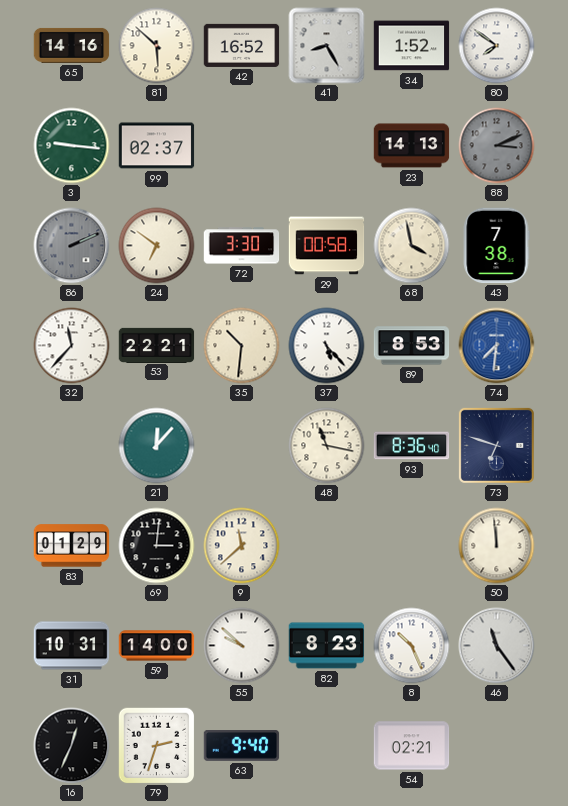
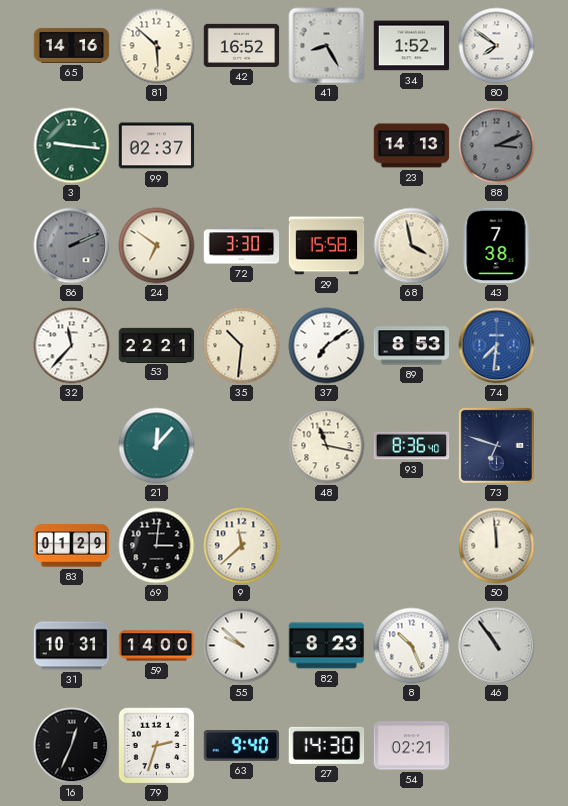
29: 00:58 -> 15:58 (327, 246)
37: 5:23 -> 7:09 (327, 346)
46: 11:24 -> 10:54 (497, 646)
27: none -> 14:30 (327, 745)
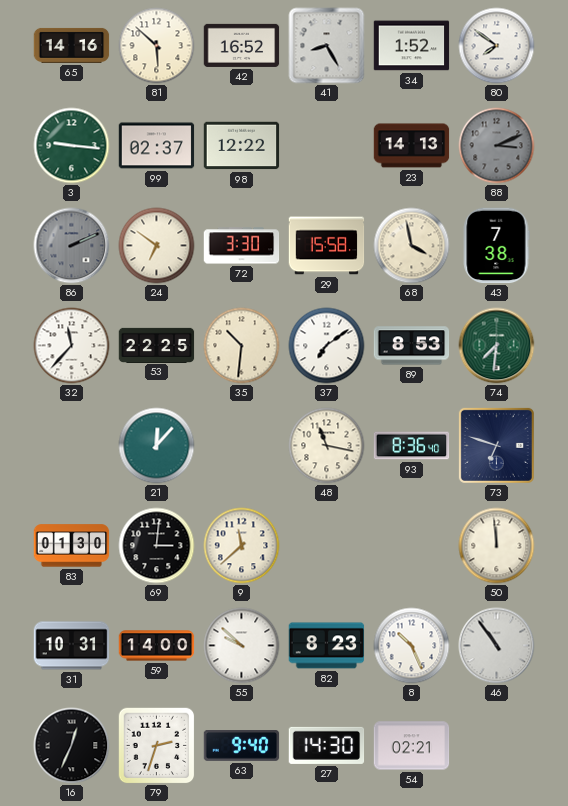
98: none -> 12:22 (242, 146)
53: 22:21 -> 22:25 (157, 345)
74 dial: blue -> green (497, 346)
83: 01:29 -> 01:30 (72, 546)
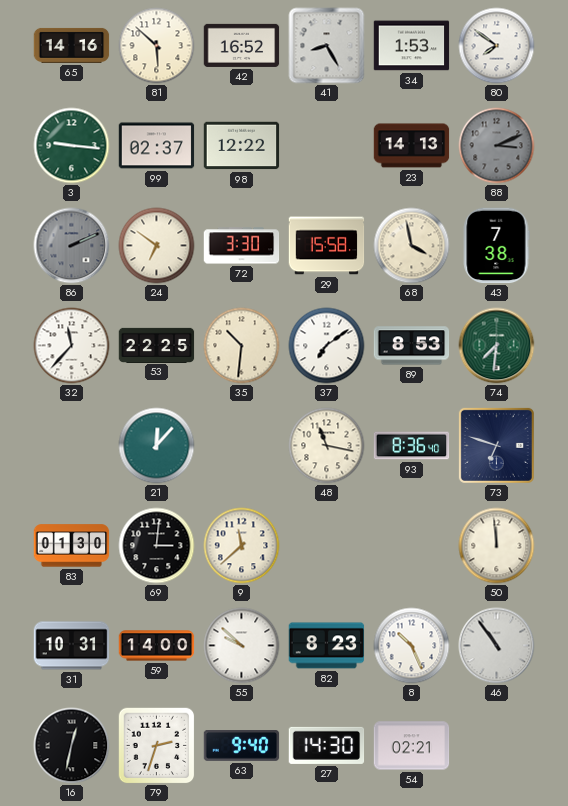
34: 1:52 -> 1:53 (412, 46)
16: 12:34 -> 12:32 (72, 746)
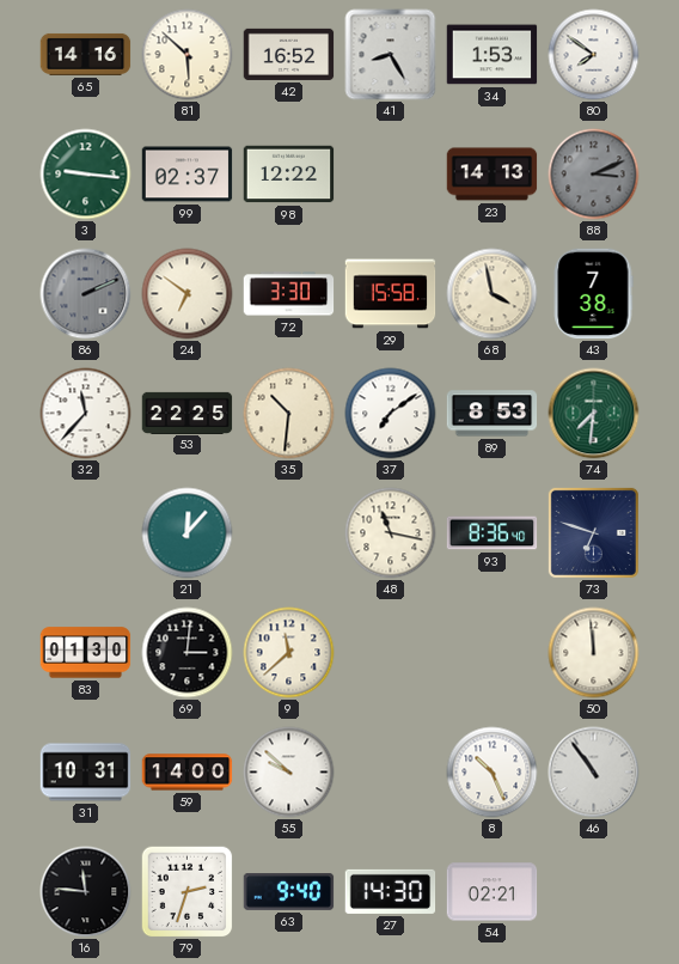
82: 8:23 -> none (327, 646)
16: 12:32 -> 11:46 (86, 892)
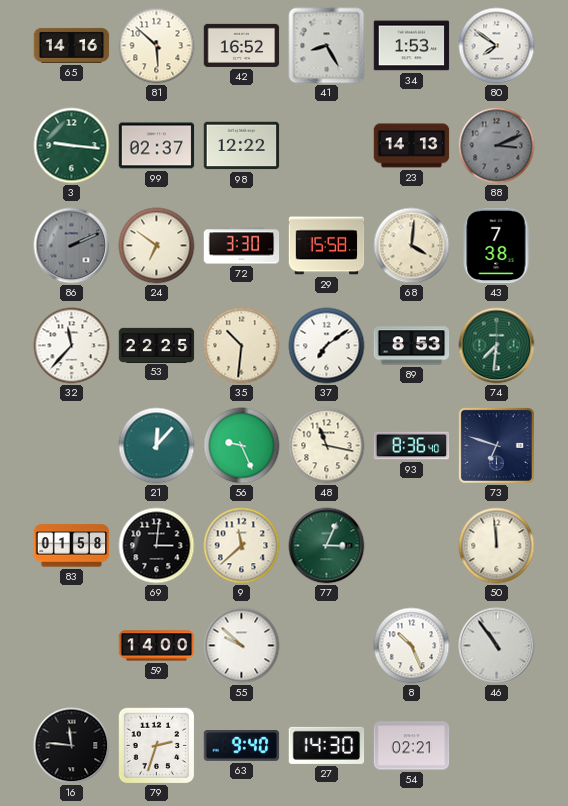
68: 3:58 -> 4:01 (412, 246)
56: none -> 9:26 (242, 446)
83: 01:30 -> 01:58 (72, 546)
77: none -> 3:04 (327, 546)
31: 10:31 -> none (86, 773)
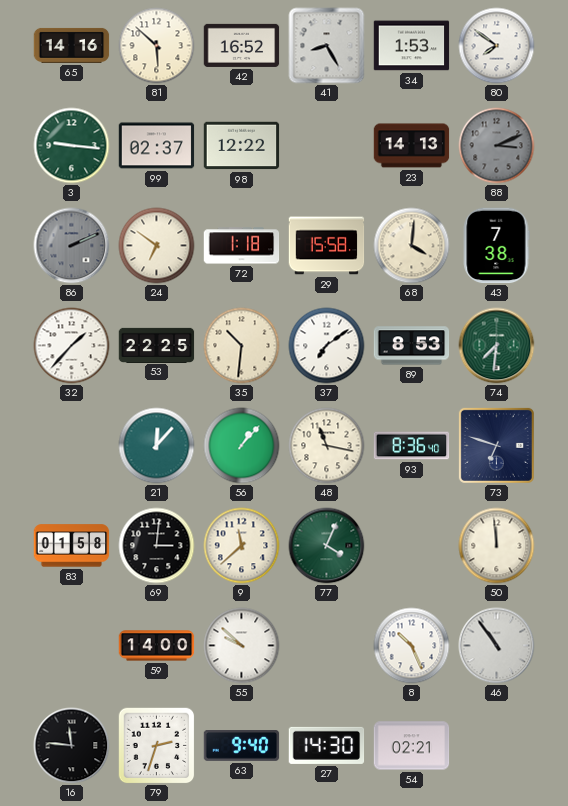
72: 3:30 -> 1:18 (242, 246)
32: 11:37 -> 1:37 (72, 346)
56: 9:26 -> 1:07 (242, 446)
77: 3:04 -> 4:04 (327, 546)
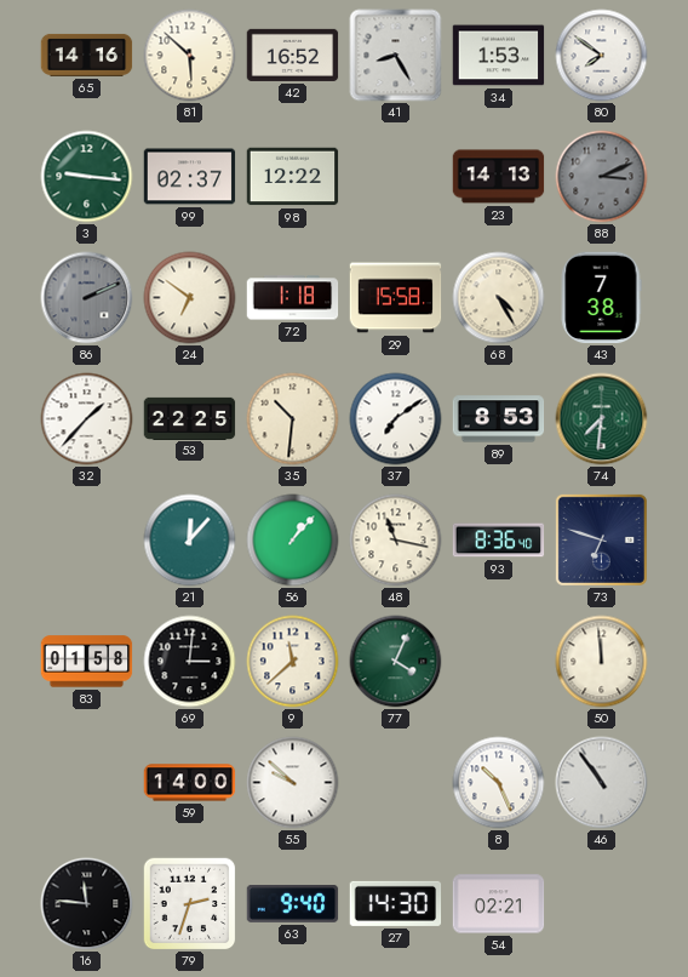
68: 4:01 -> 4:25 (499, 298)
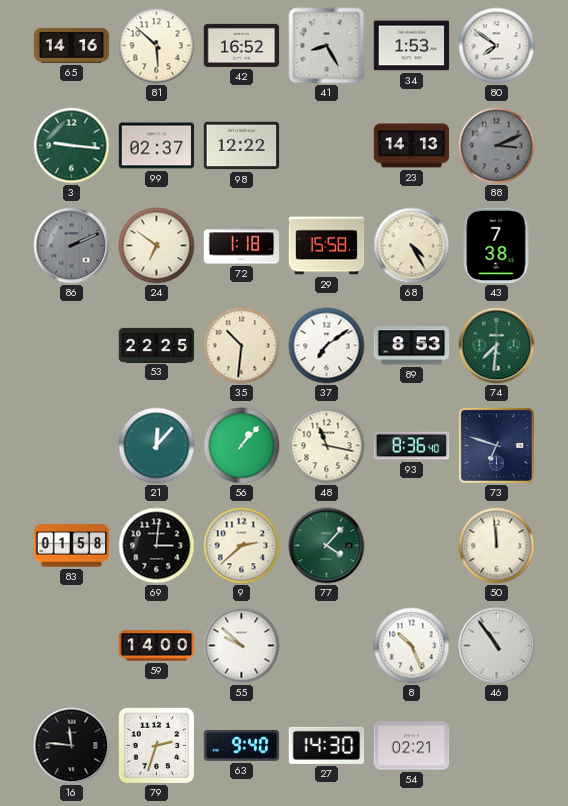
32: 1:37 -> none (87, 419)
9: 11:38 -> 2:38 (242, 546)
77: 4:04 -> 4:07 (327, 546)
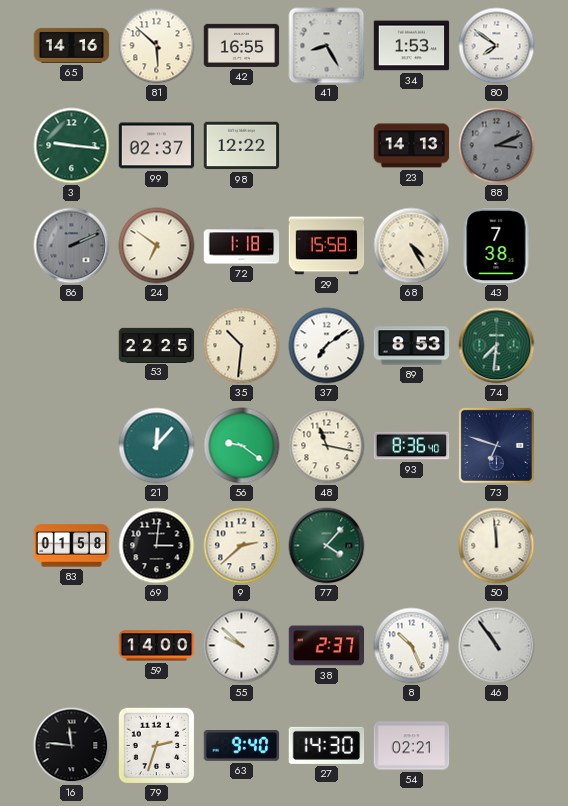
42: 16:52 -> 16:55 (242, 45)
56: 1:07 -> 9:21 (242, 446)
38: none -> 2:37 (327, 646)
